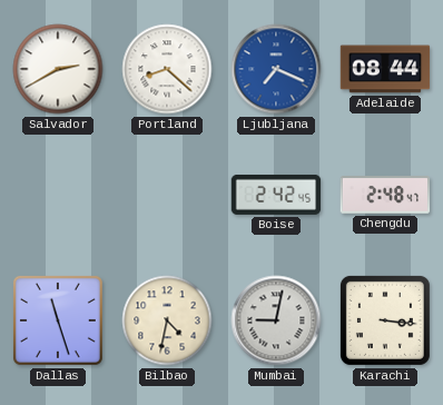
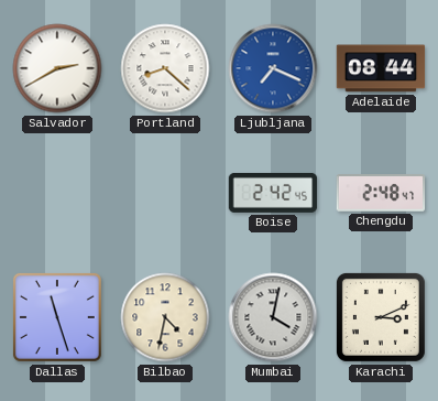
Mumbai: 9:02 -> 4:02 (273, 317)
Karachi: 3:16 -> 3:11 (381, 317)
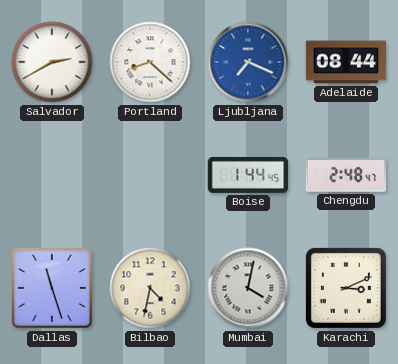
Boise: 2:42 -> 1:44 (248, 175)
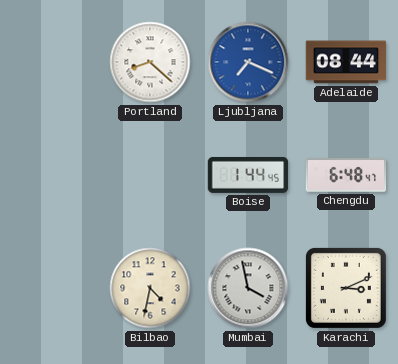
Salvador: 2:40 -> none (52, 62)
Chengdu: 2:48 -> 6:48 (346, 175)
Dallas: 11:27 -> none (52, 288)
Mumbai: 4:02 -> 3:58 (248, 288)
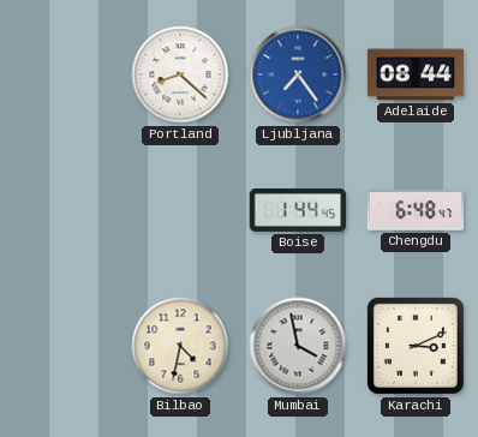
Ljubljana: 7:19 -> 7:24 (298, 74)
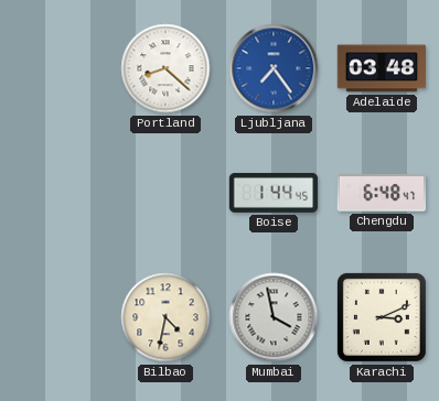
Adelaide: 08:44 -> 03:48 (382, 68)
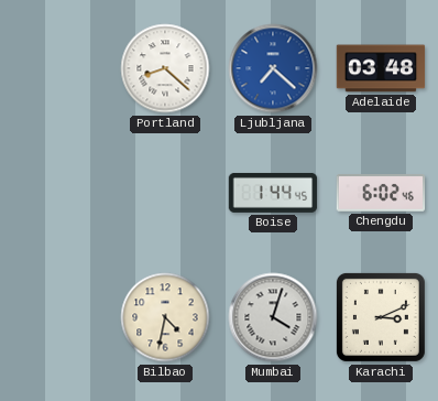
Ljubljana: 7:24 -> 7:22 (273, 68)
Chengdu: 6:48 -> 6:02 (381, 193)
Mumbai: 3:58 -> 4:03 (273, 317)
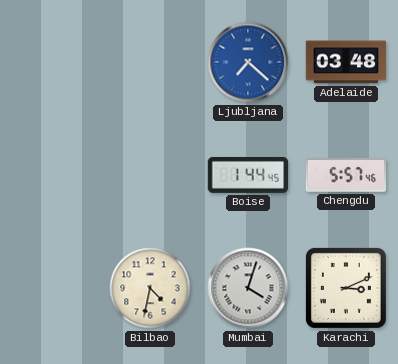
Portland: 8:22 -> none (165, 68)
Chengdu: 6:02 -> 5:57 (346, 175)
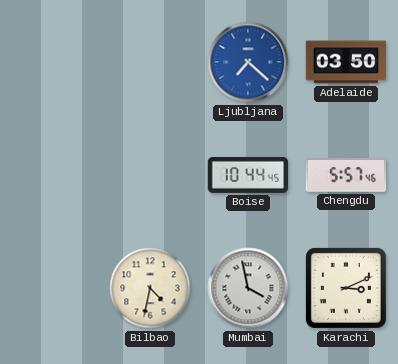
Adelaide: 03:48 -> 03:50 (346, 62)
Boise: 1:44 -> 10:44 (248, 175)
Mumbai: 4:03 -> 3:58 (248, 288)
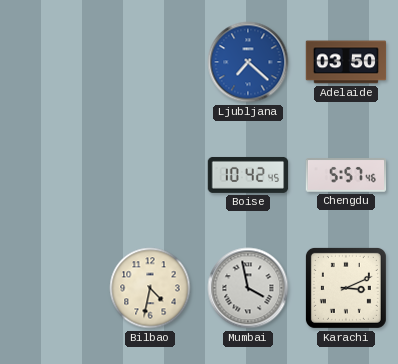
Boise: 10:44 -> 10:42 (248, 175)
